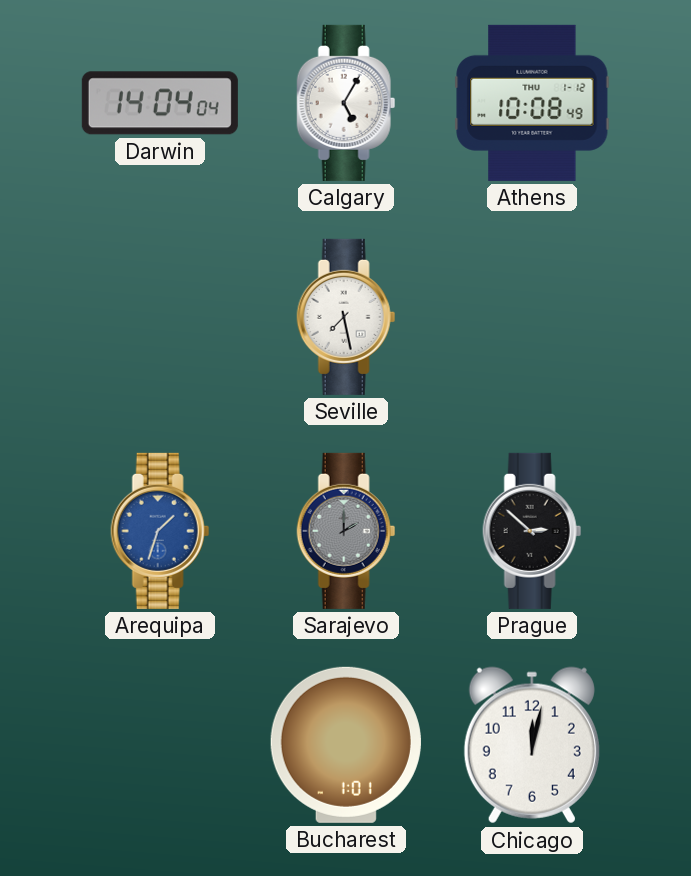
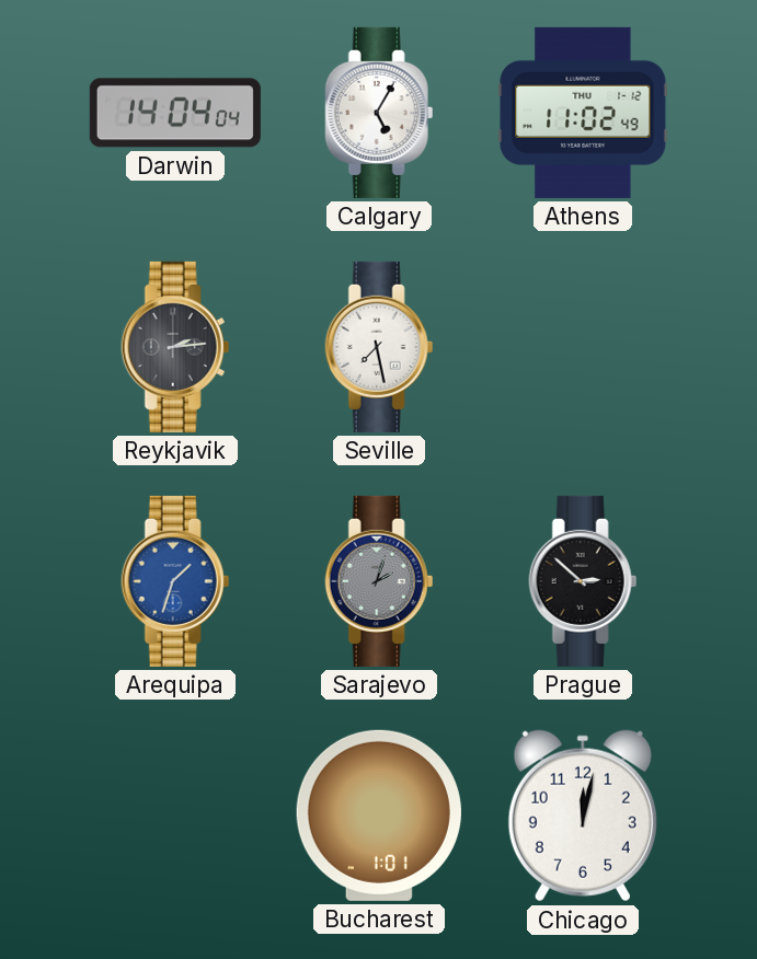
Athens: 10:08 -> 11:02 (583, 113)
Reykjavik: none -> 2:14 (175, 347)
Sarajevo: 2:00 -> 2:03 (379, 581)
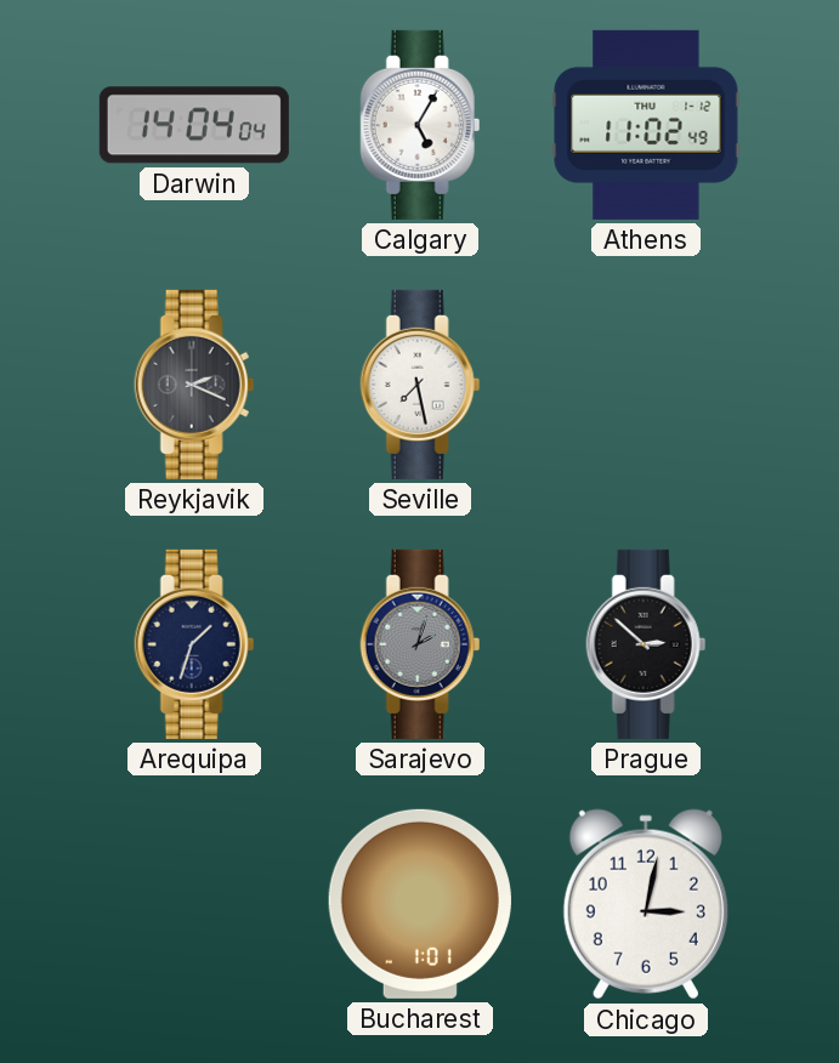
Reykjavik: 2:14 -> 2:19 (194, 385)
Arequipa dial: blue -> navy (194, 644)
Chicago: 12:02 -> 3:02 (646, 904)
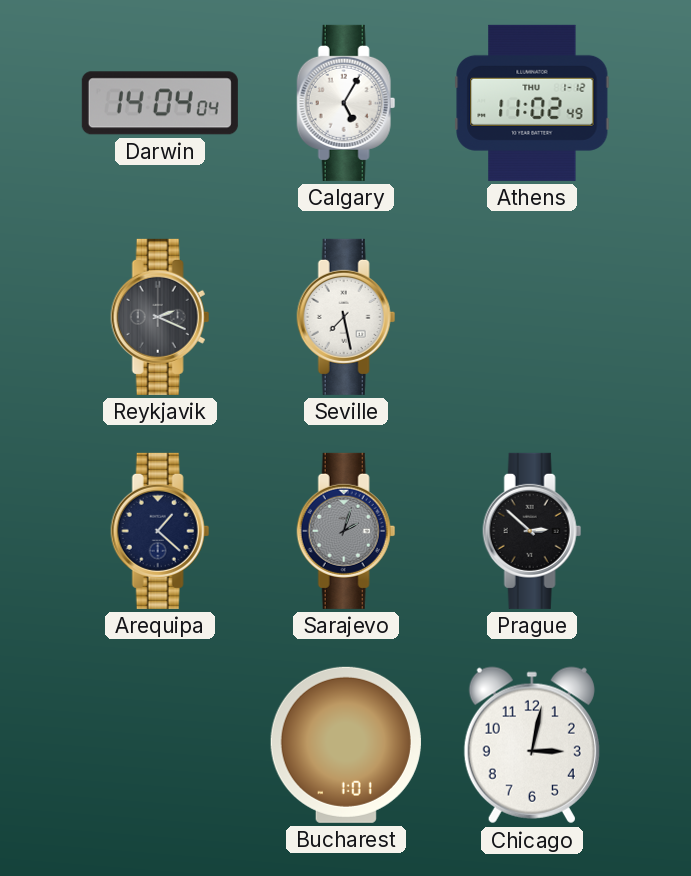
Arequipa: 1:33 -> 1:22 (160, 531)
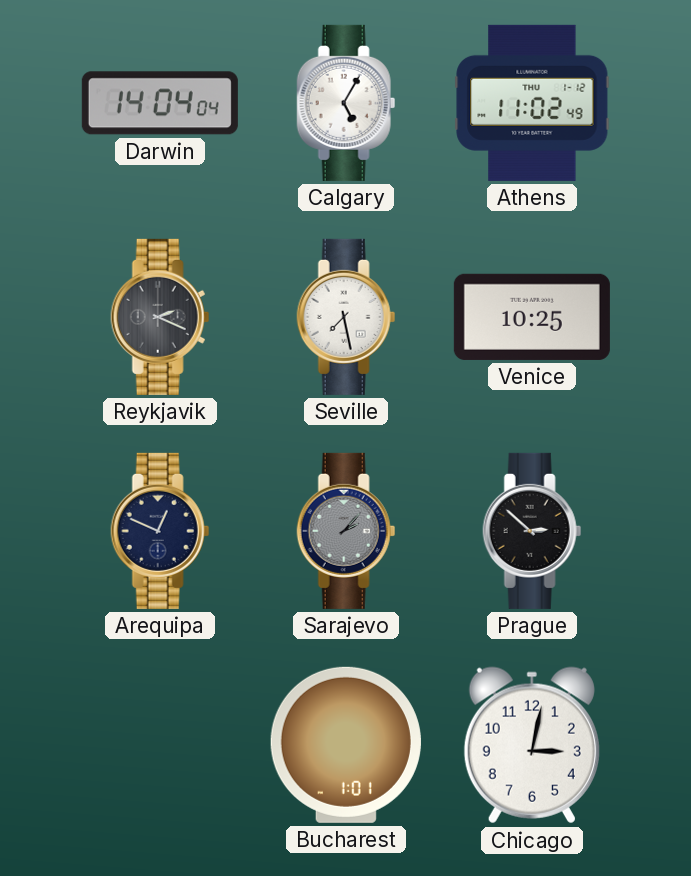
Venice: none -> 10:25 (532, 317)
Arequipa: 1:22 -> 12:49 (160, 531)
Sarajevo: 2:03 -> 2:07 (346, 531)
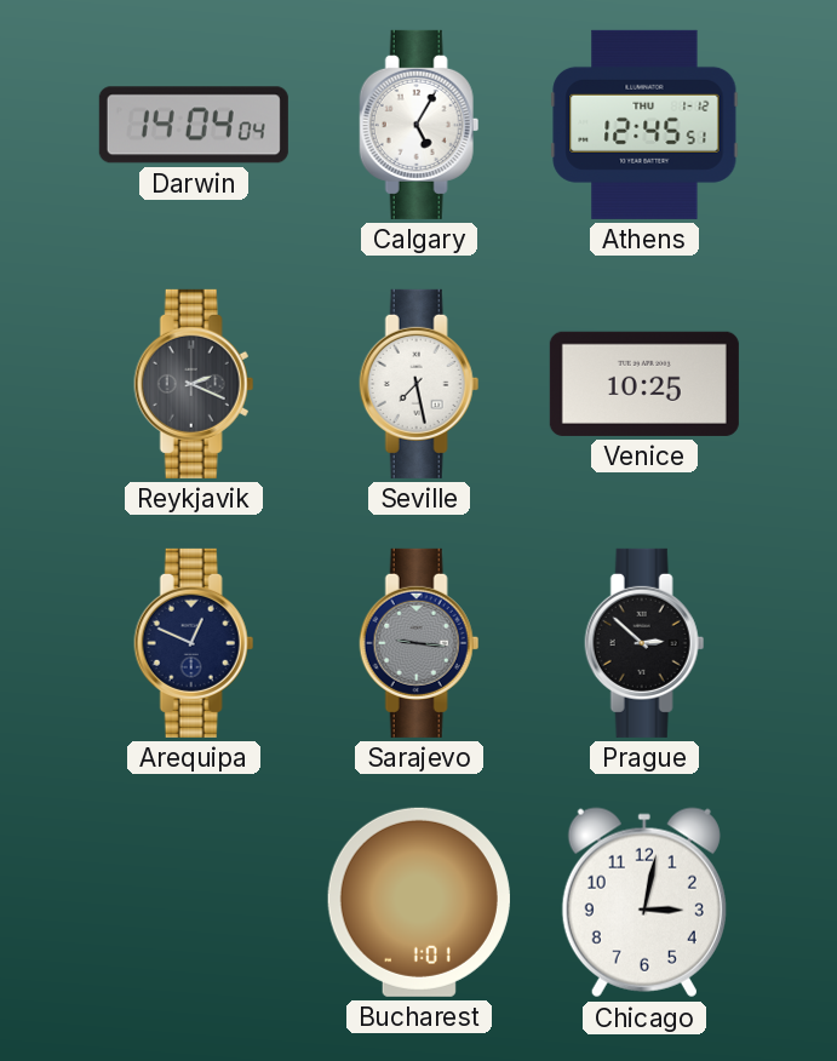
Athens: 11:02 -> 12:45 (644, 125)
Sarajevo: 2:07 -> 9:16 (419, 643)
